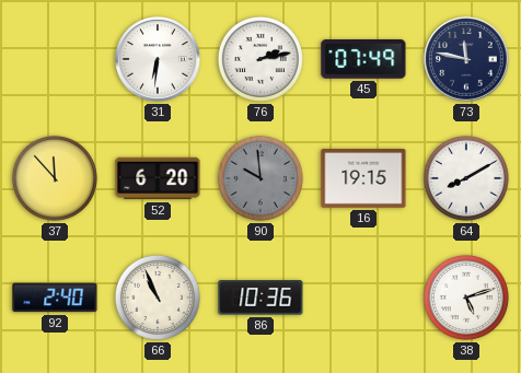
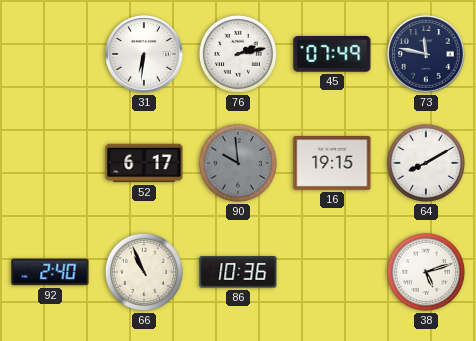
37: 11:53 -> none (55, 178)
52: 6:20 -> 6:17 (144, 163)
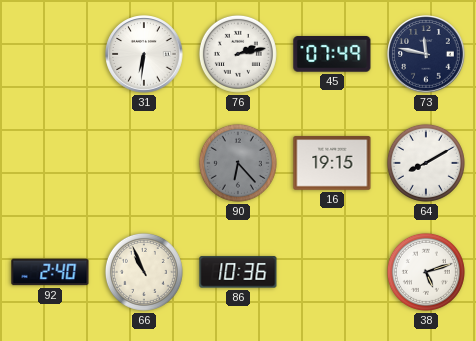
52: 6:17 -> none (144, 163)
90: 9:59 -> 6:23 (238, 163)
